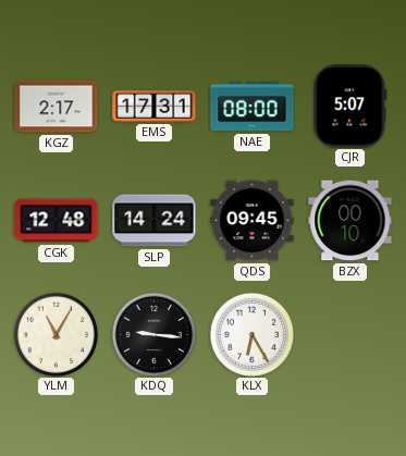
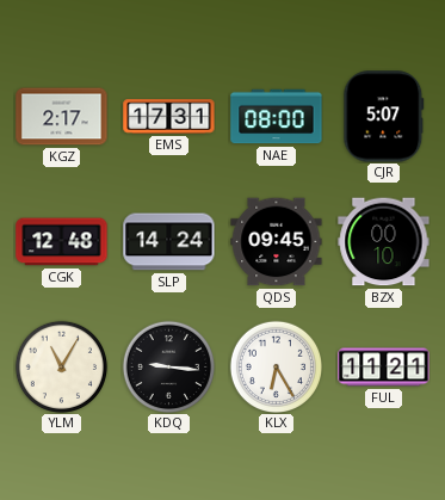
FUL: none -> 11:21 (384, 368)
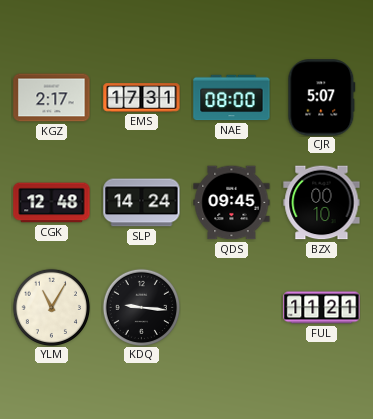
KLX: 6:25 -> none (276, 366)
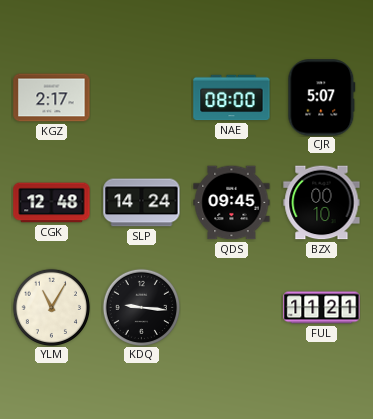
EMS: 17:31 -> none (142, 98)
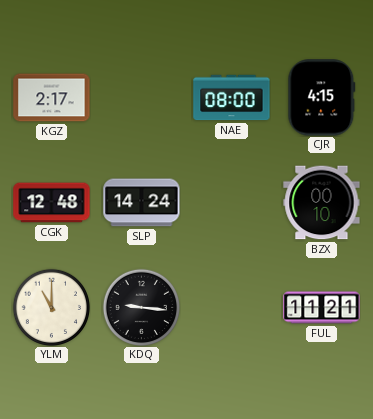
CJR: 5:07 -> 4:15 (322, 98)
QDS: 09:45 -> none (232, 203)
YLM: 11:05 -> 11:00 (51, 307)
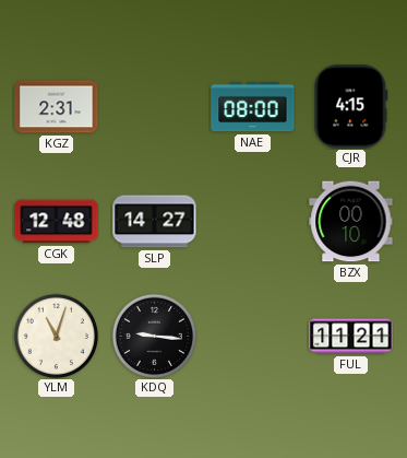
KGZ: 2:17 -> 2:31 (57, 107)
SLP: 14:24 -> 14:27 (155, 222)
YLM: 11:00 -> 11:03 (56, 336)
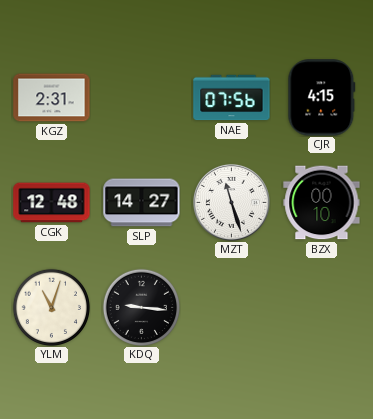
NAE: 08:00 -> 07:56 (232, 98)
MZT: none -> 11:27 (231, 202)
FUL: 11:21 -> none (351, 337)
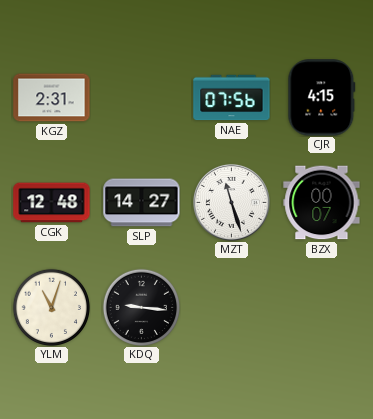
BZX: 00:10 -> 00:07 (322, 203)
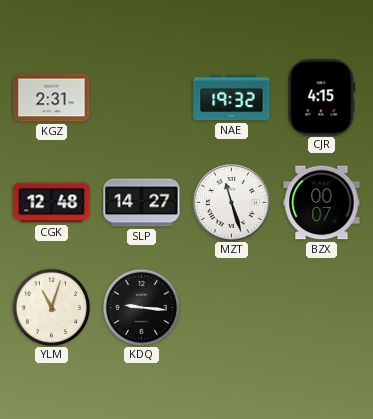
NAE: 07:56 -> 19:32 (232, 98)
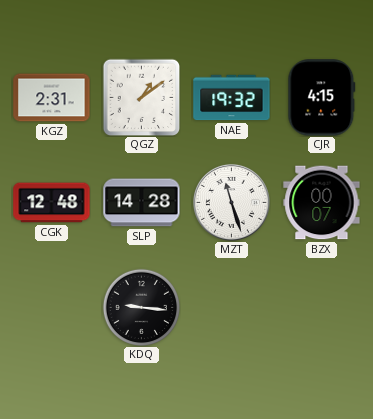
QGZ: none -> 1:09 (141, 97)
SLP: 14:27 -> 14:28 (142, 203)
YLM: 11:03 -> none (51, 307)
